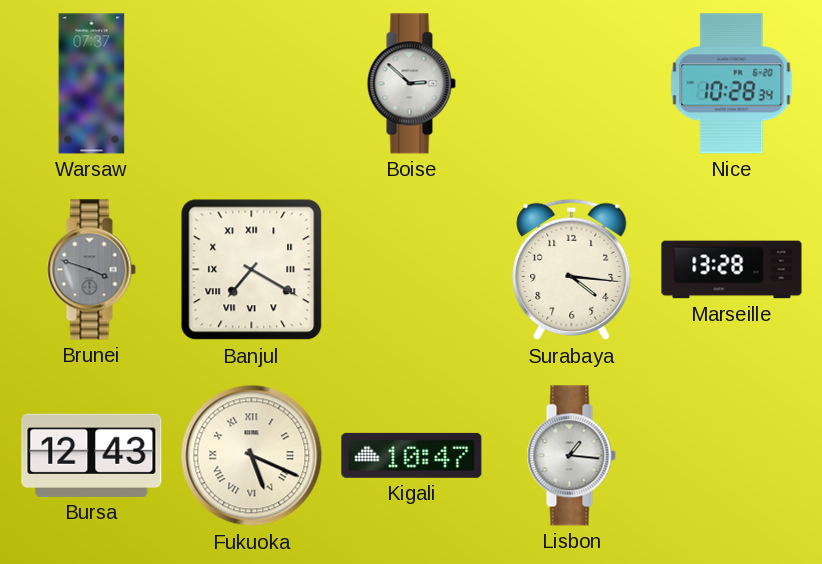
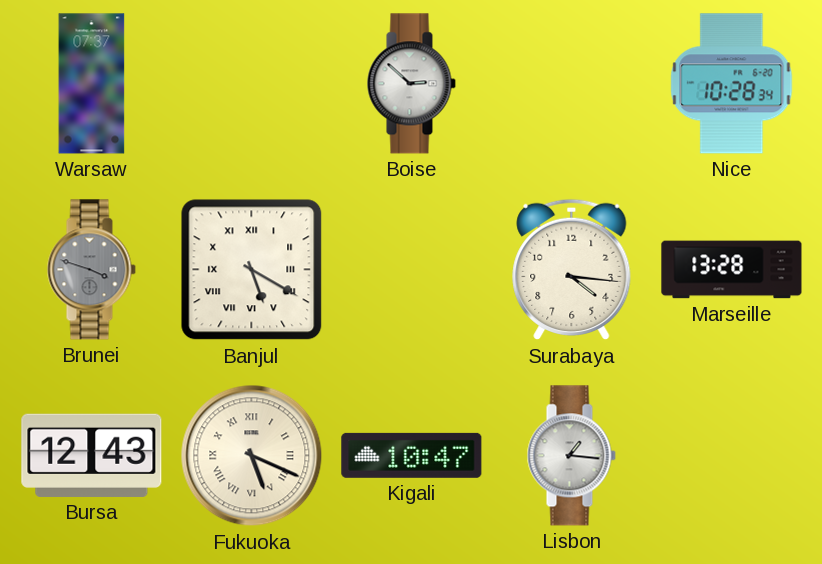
Banjul: 7:20 -> 5:20 (252, 270)
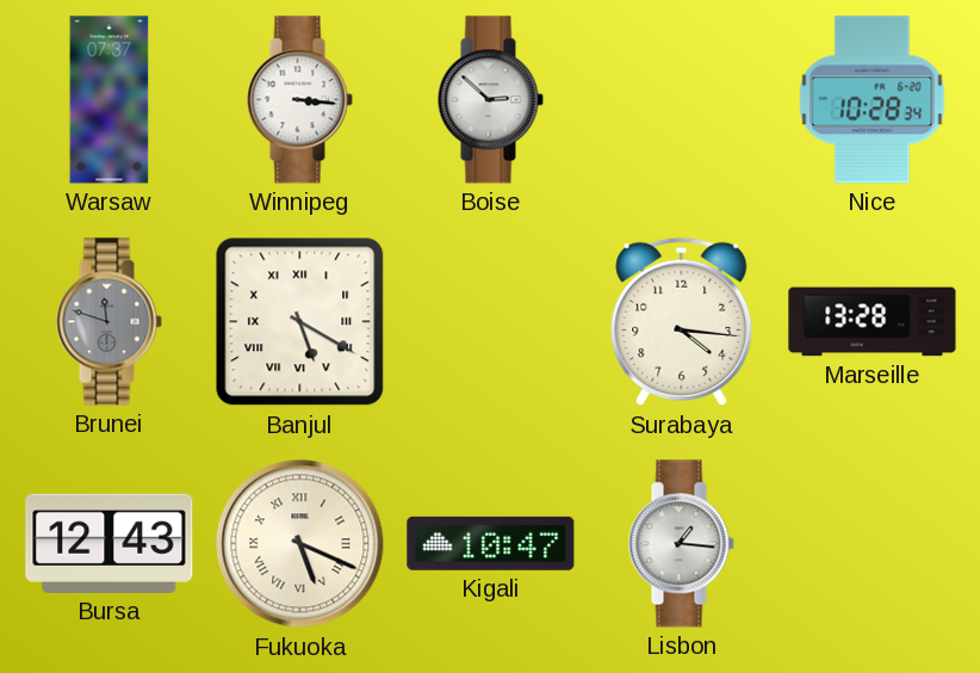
Winnipeg: none -> 3:16 (299, 100)
Brunei: 3:48 -> 11:48 (108, 322)
